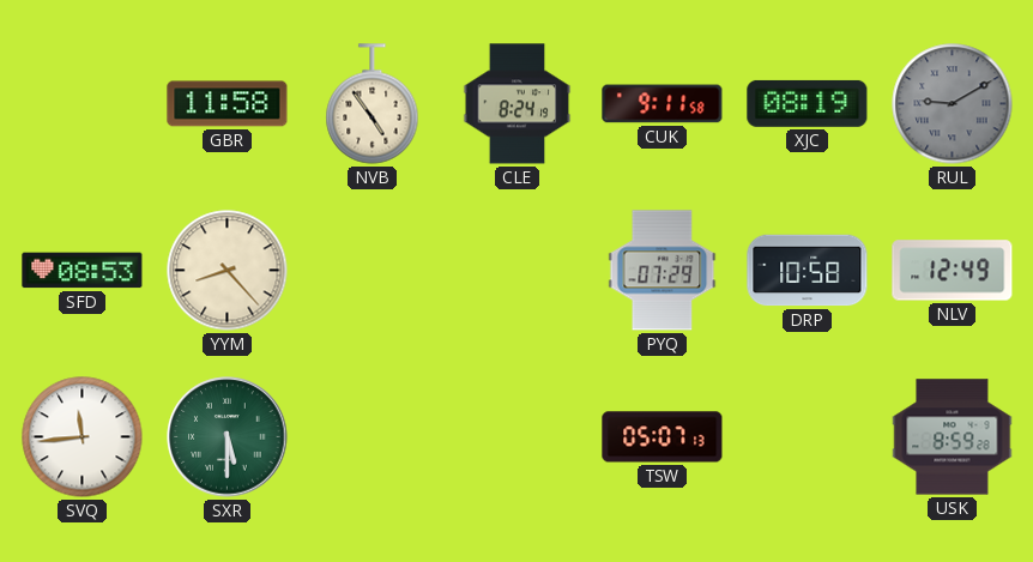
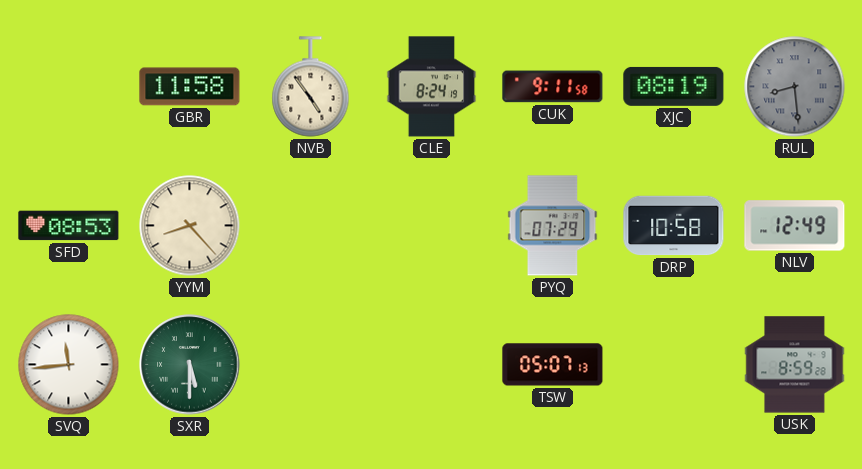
RUL: 9:10 -> 8:29 (795, 87)
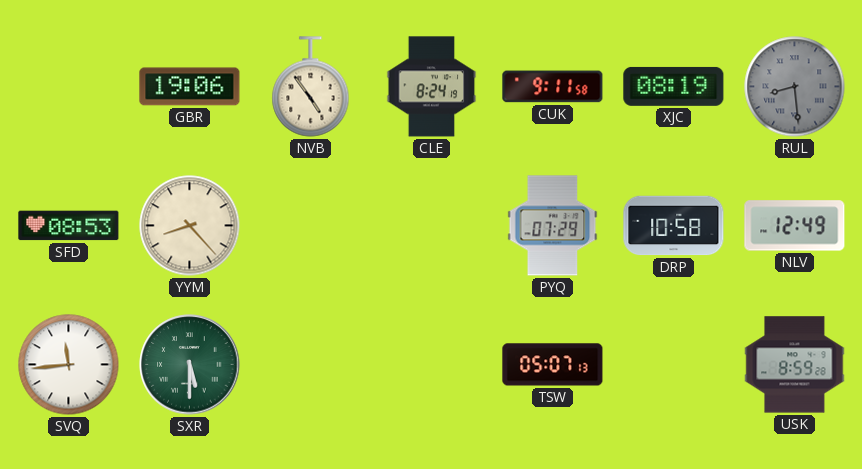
GBR: 11:58 -> 19:06 (190, 87)
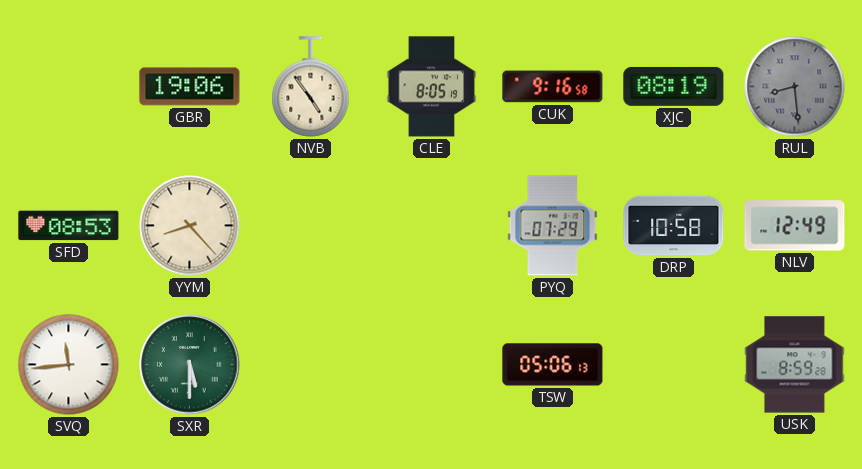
CLE: 8:24 -> 8:05 (432, 87)
CUK: 9:11 -> 9:16 (553, 87)
TSW: 05:07 -> 05:06 (553, 365)
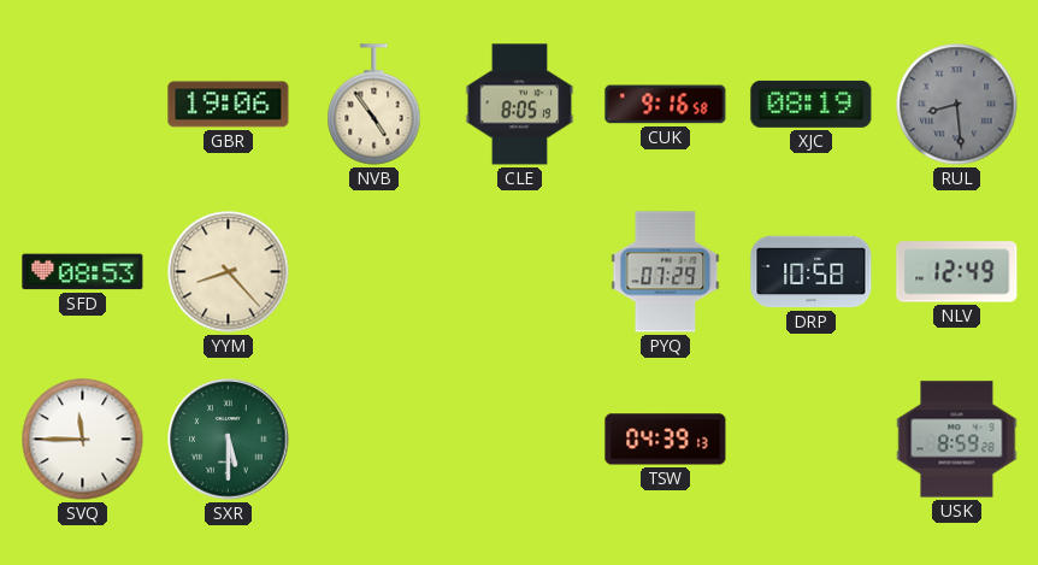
SVQ: 11:44 -> 11:45 (83, 440)
TSW: 05:06 -> 04:39 (666, 440)
